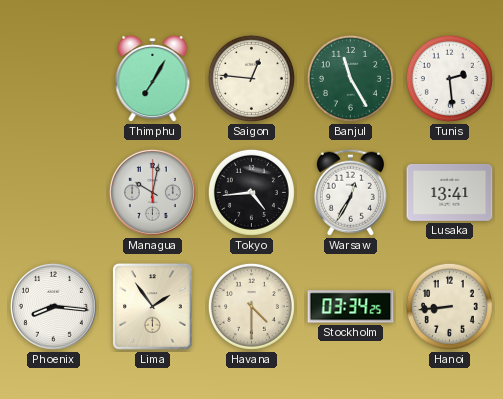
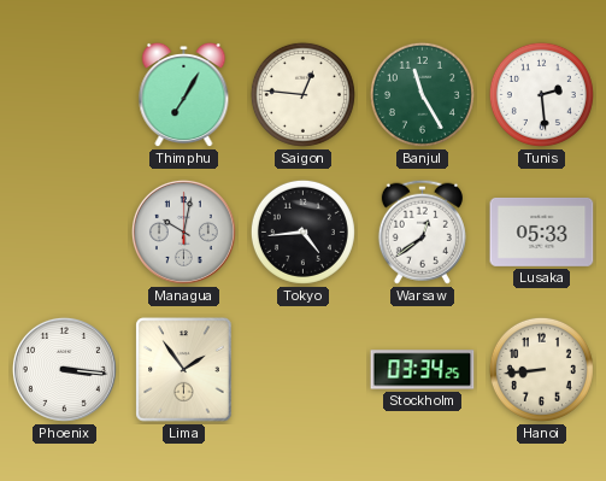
Warsaw: 12:35 -> 12:39 (422, 231)
Lusaka: 13:41 -> 05:33 (542, 231)
Phoenix: 8:16 -> 3:16 (64, 369)
Havana: 4:30 -> none (251, 306)
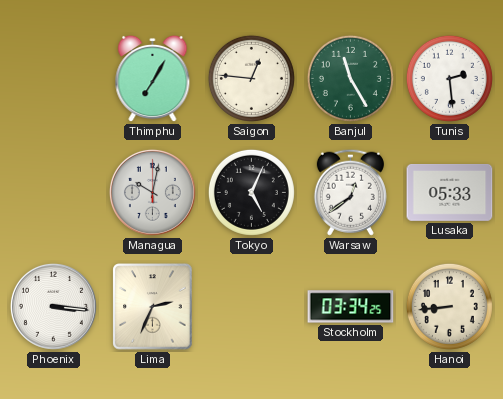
Tokyo: 4:44 -> 5:04 (251, 192)
Lima: 1:54 -> 2:34 (153, 307)
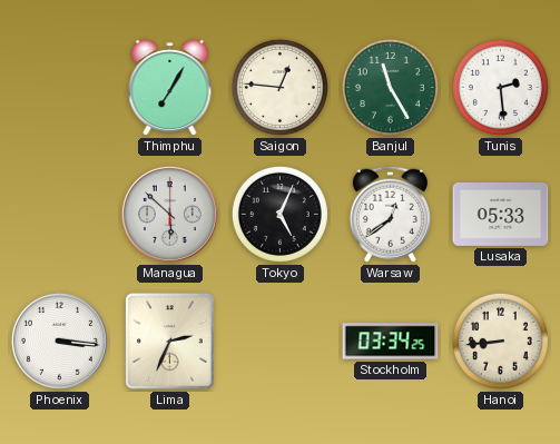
Managua: 10:02 -> 5:52 (169, 214)
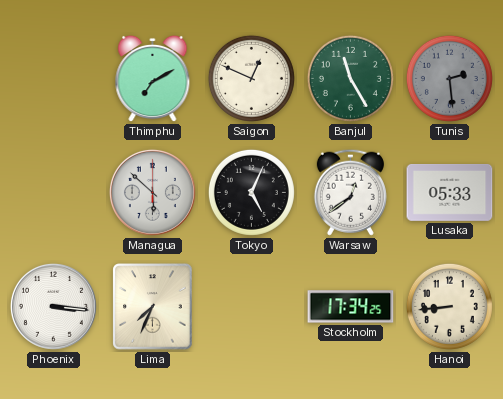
Thimphu: 7:05 -> 7:10 (153, 79)
Saigon: 12:46 -> 12:49 (251, 78)
Tunis dial: white -> grey (449, 78)
Lima: 2:34 -> 7:34 (153, 307)
Stockholm: 03:34 -> 17:34 (351, 307)
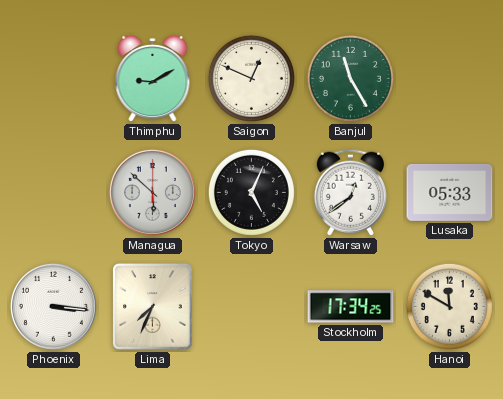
Thimphu: 7:10 -> 9:10 (153, 79)
Tunis: 2:29 -> none (449, 78)
Hanoi: 8:44 -> 11:50 (449, 306)
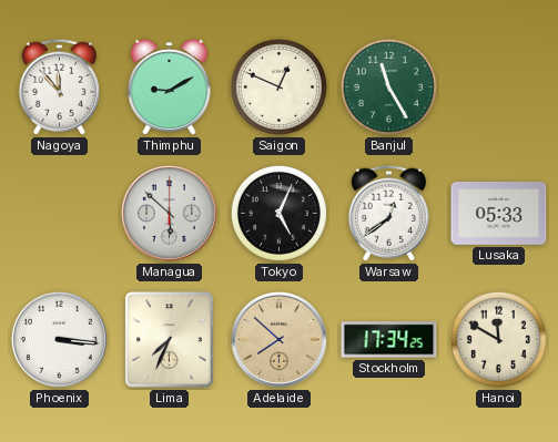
Nagoya: none -> 11:53 (59, 86)
Adelaide: none -> 7:52 (278, 339)
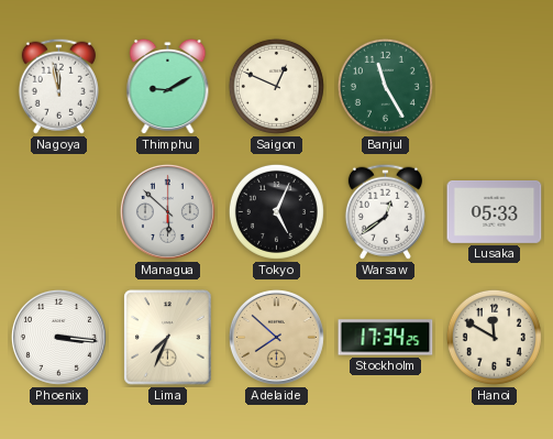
Nagoya: 11:53 -> 11:58 (58, 86)
